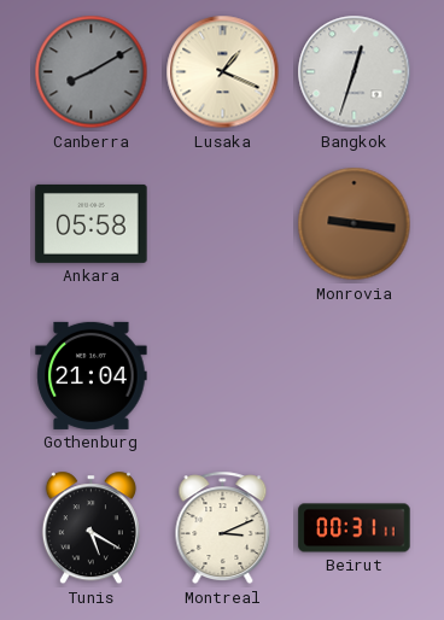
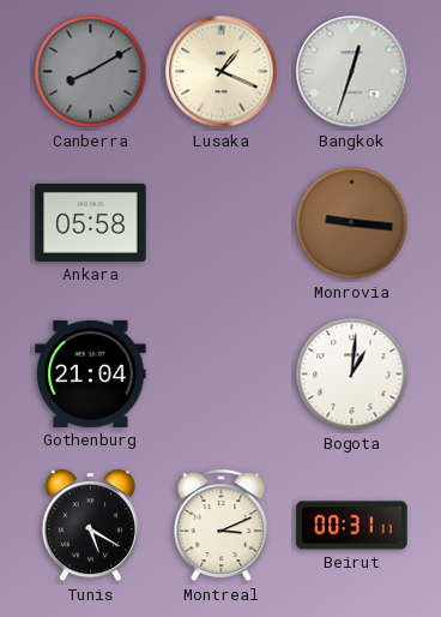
Bogota: none -> 1:01 (352, 375)
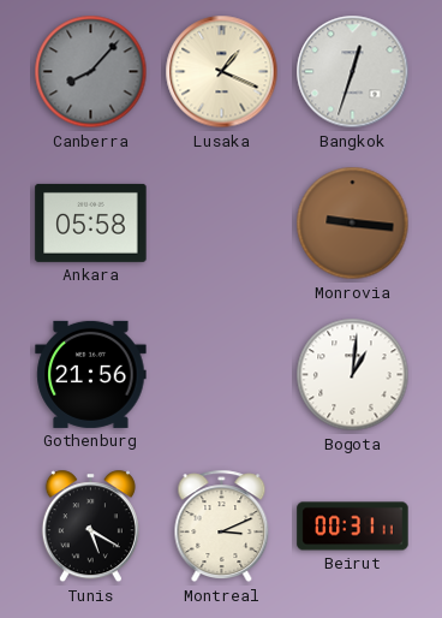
Canberra: 8:10 -> 8:07 (91, 72)
Gothenburg: 21:04 -> 21:56 (91, 374)
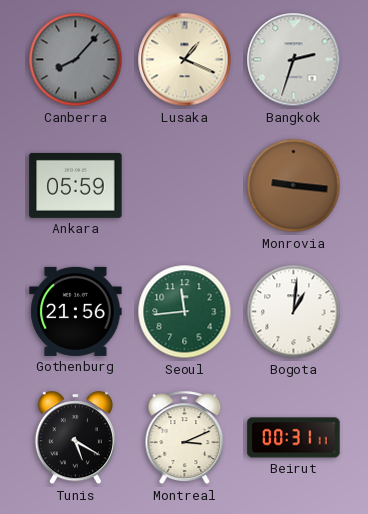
Bangkok: 12:33 -> 2:33 (294, 60)
Ankara: 05:58 -> 05:59 (76, 185)
Seoul: none -> 11:44 (185, 312)
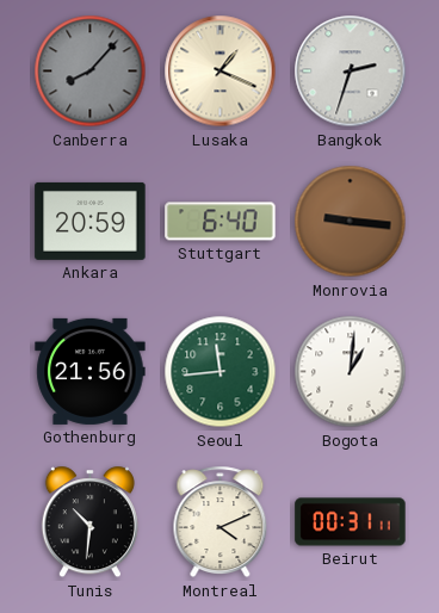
Ankara: 05:59 -> 20:59 (91, 221)
Stuttgart: none -> 6:40 (221, 222)
Tunis: 5:20 -> 10:31 (89, 522)
Montreal: 3:11 -> 4:11 (221, 522)
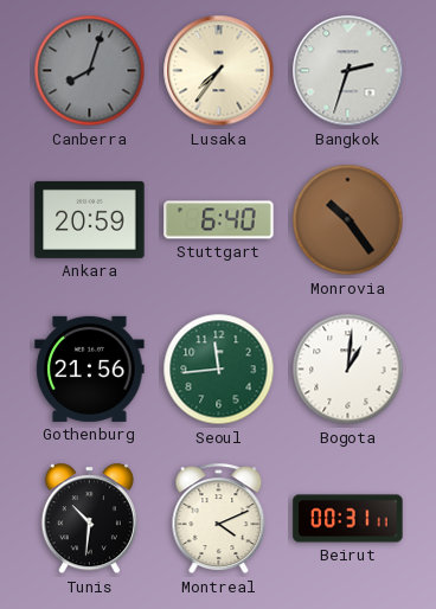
Canberra: 8:07 -> 8:03 (90, 71)
Lusaka: 1:19 -> 7:36 (219, 71)
Monrovia: 9:16 -> 10:24 (348, 220)
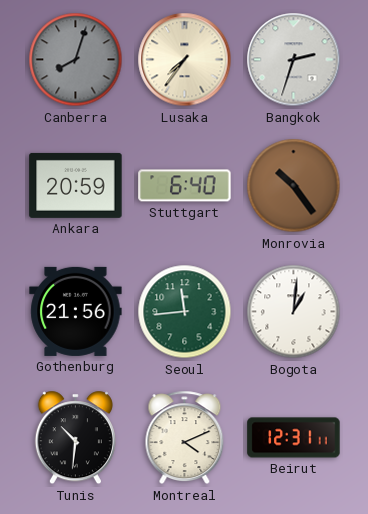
Beirut: 00:31 -> 12:31 (294, 438)
